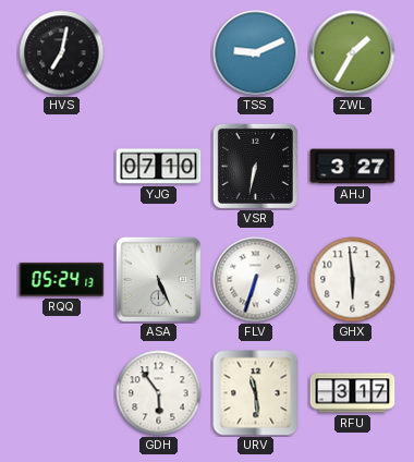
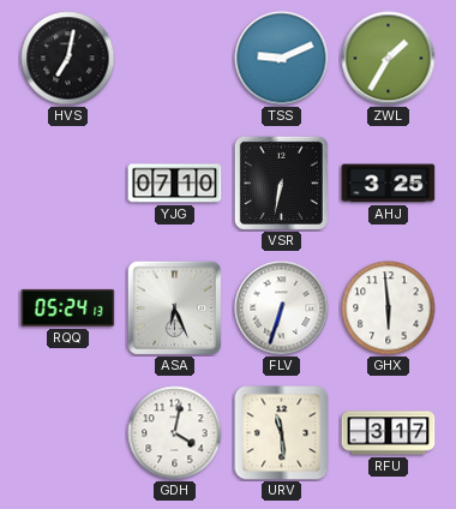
AHJ: 3:27 -> 3:25 (389, 184)
ASA: 5:26 -> 6:26 (174, 307)
GDH: 5:54 -> 4:02 (175, 433)
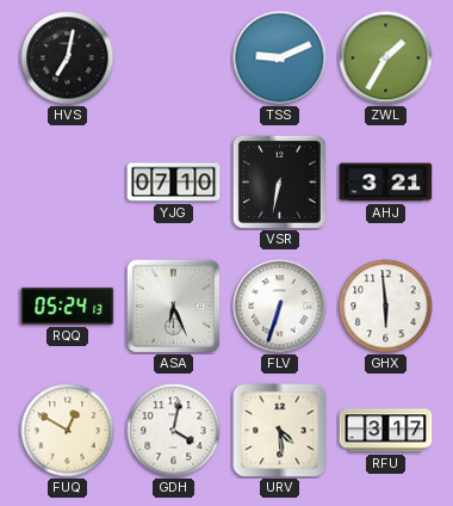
AHJ: 3:25 -> 3:21 (386, 183)
FUQ: none -> 12:50 (68, 431)
URV: 11:29 -> 4:29 (280, 431)
